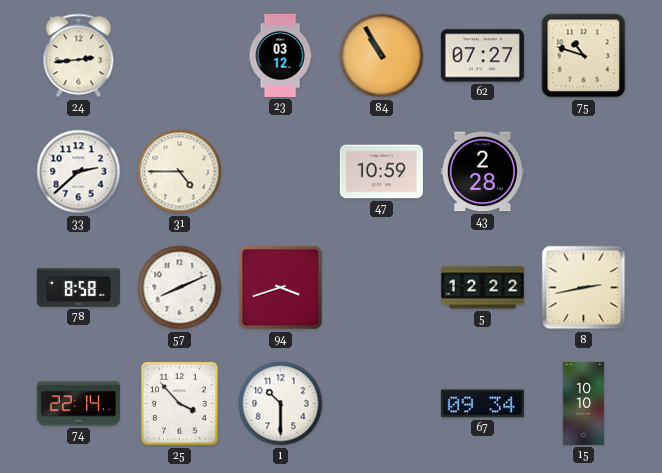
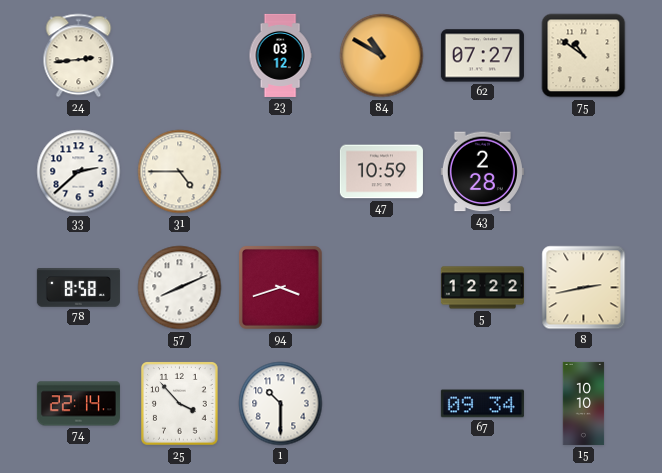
84: 10:55 -> 10:50 (382, 56)
75: 10:48 -> 10:51 (584, 56)
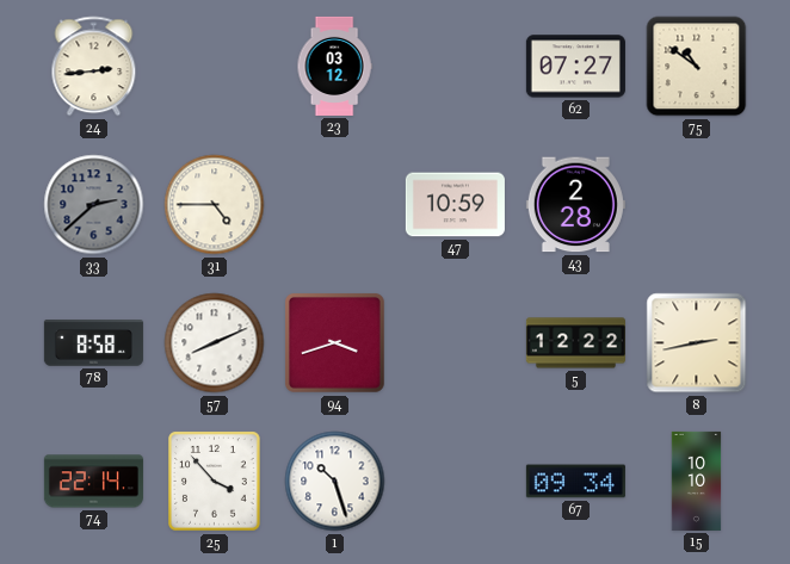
84: 10:50 -> none (382, 56)
33 dial: white -> grey (94, 205)
1: 10:30 -> 10:27 (335, 482)
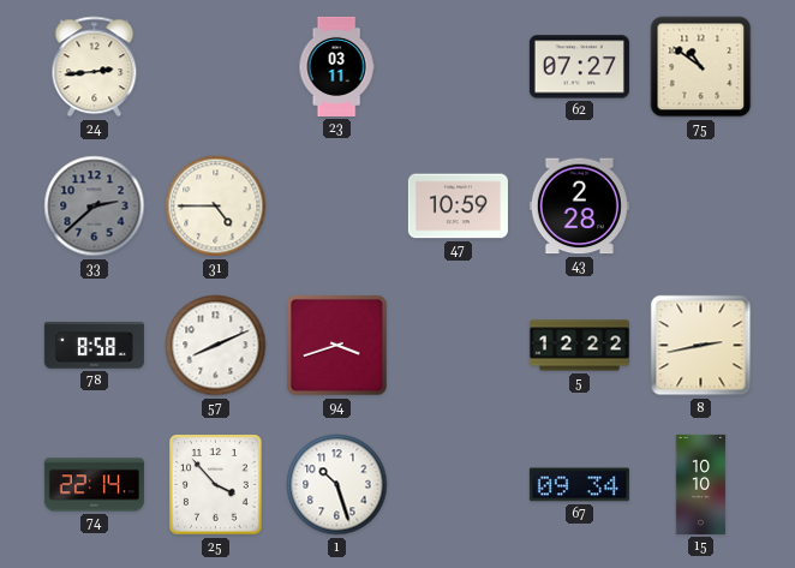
23: 03:12 -> 03:11 (336, 66)
